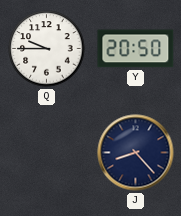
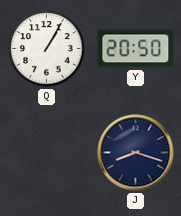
Q: 9:45 -> 1:05 (47, 49)
J: 8:23 -> 8:18 (136, 153)
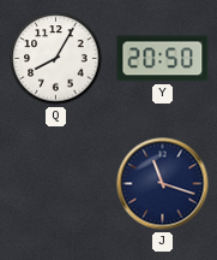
Q: 1:05 -> 8:05 (56, 59)
J: 8:18 -> 11:18 (163, 184)
